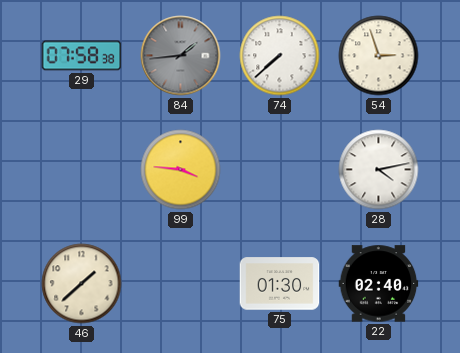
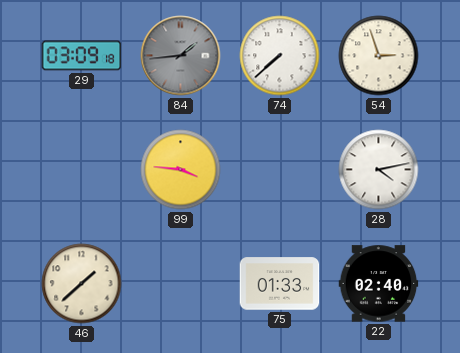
29: 07:58 -> 03:09 (82, 56)
75: 01:30 -> 01:33 (280, 284)
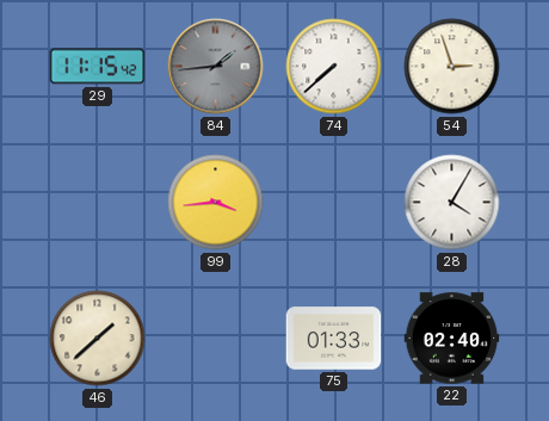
29: 03:09 -> 11:15 (98, 67)
99: 3:46 -> 3:44 (216, 203)
28: 4:13 -> 4:05 (452, 203)
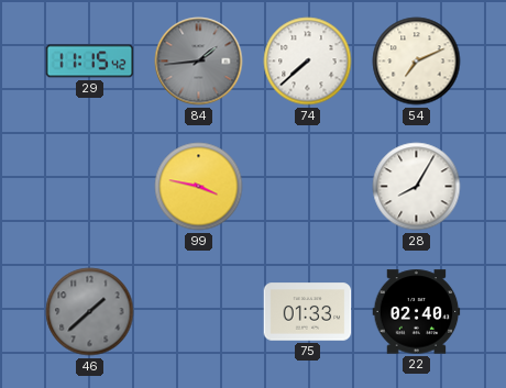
54: 2:57 -> 7:11 (417, 62)
99: 3:44 -> 3:47 (199, 187)
28: 4:05 -> 8:05 (417, 187)
46 dial: cream -> grey (90, 312)
